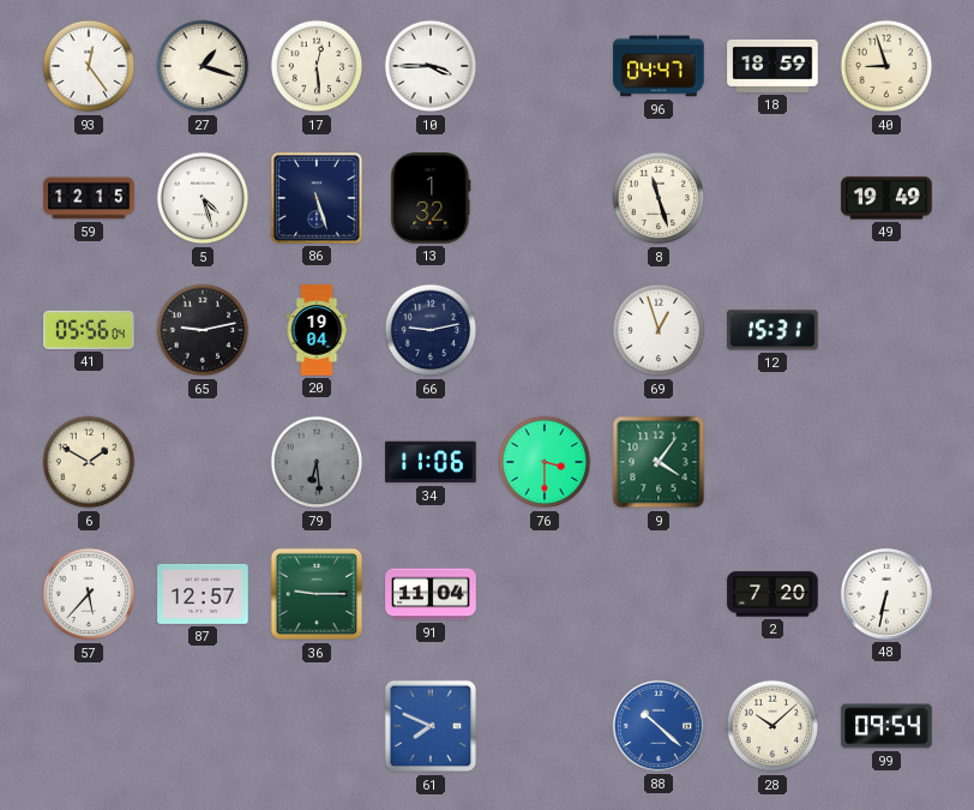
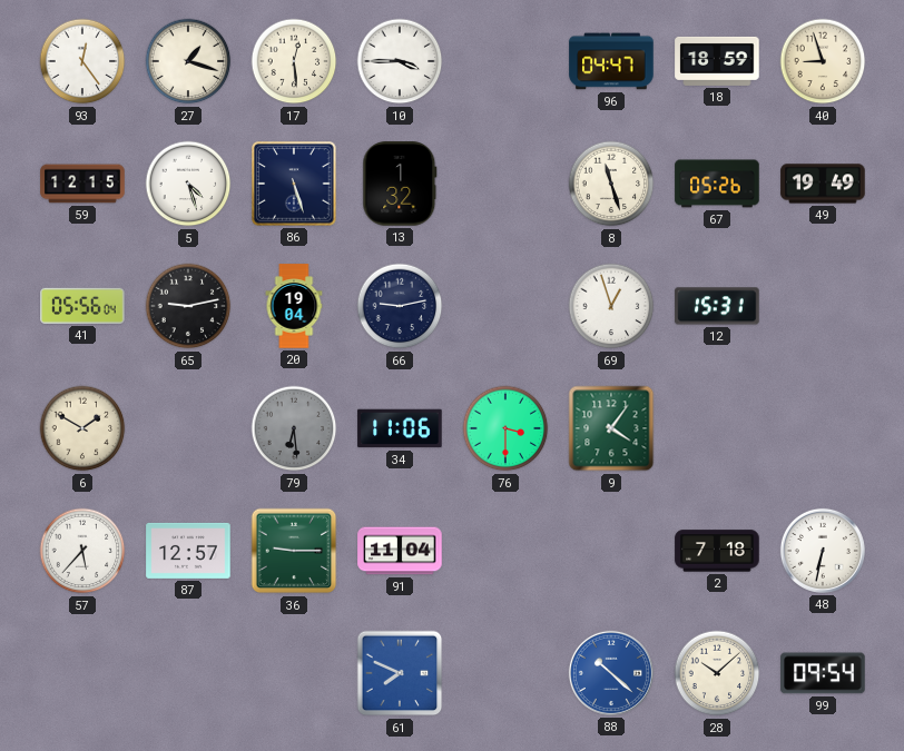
67: none -> 05:26 (717, 184)
2: 7:20 -> 7:18 (717, 551)
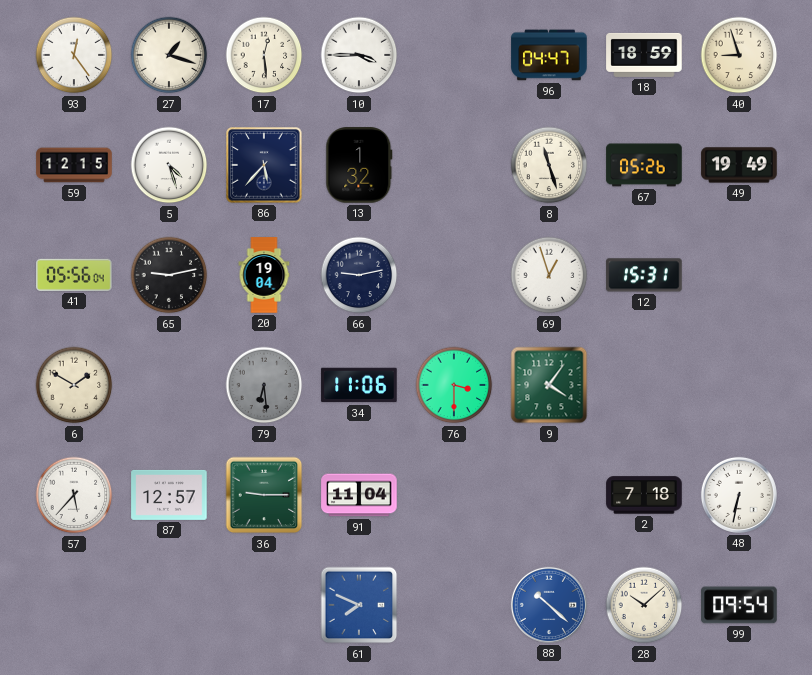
86: 5:27 -> 5:37 (264, 165)
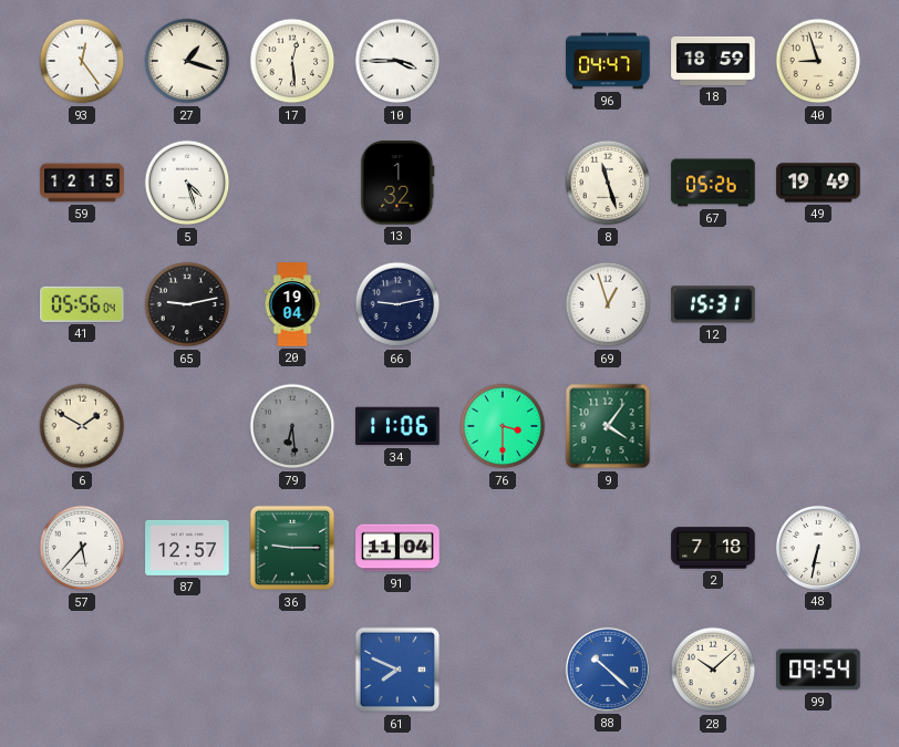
86: 5:37 -> none (264, 165)
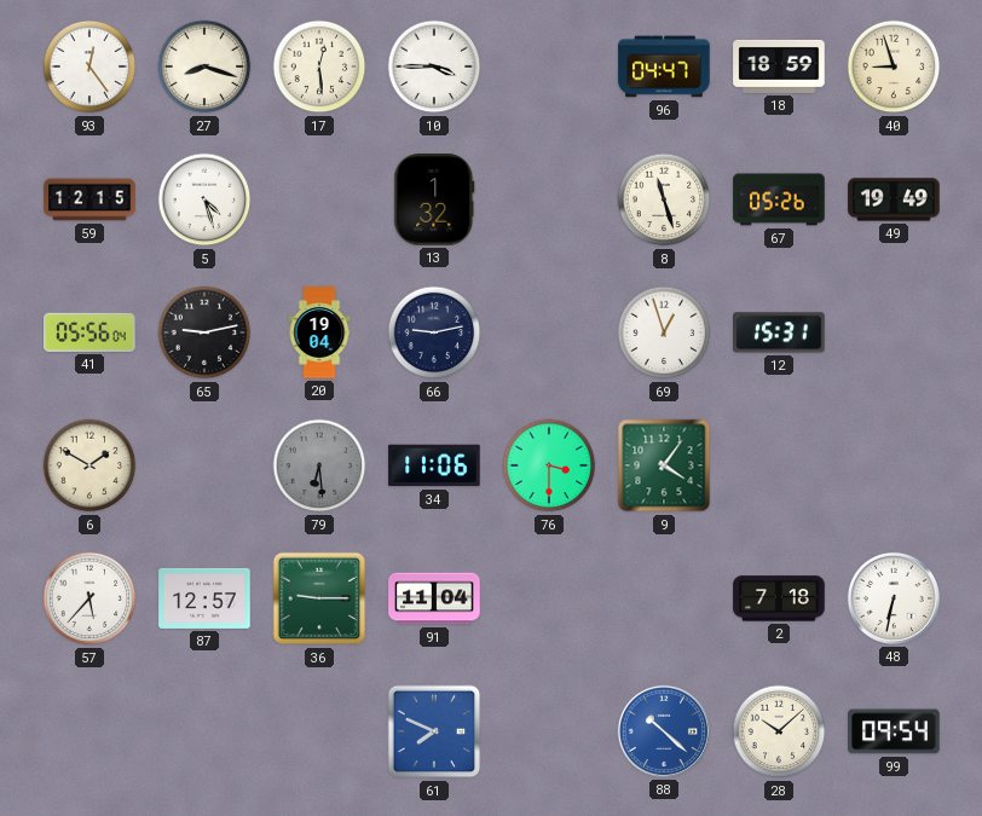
27: 1:18 -> 8:18 (204, 66)
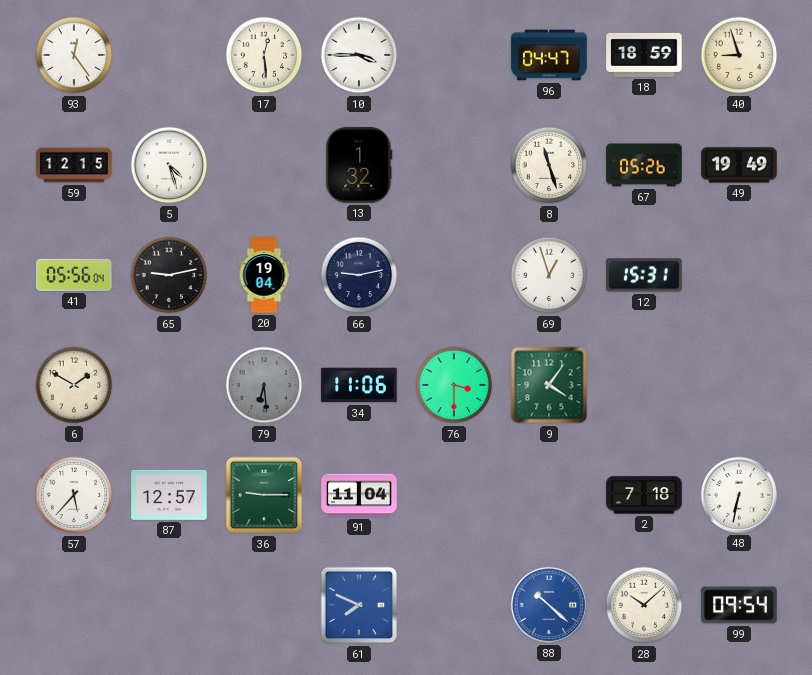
27: 8:18 -> none (204, 66)
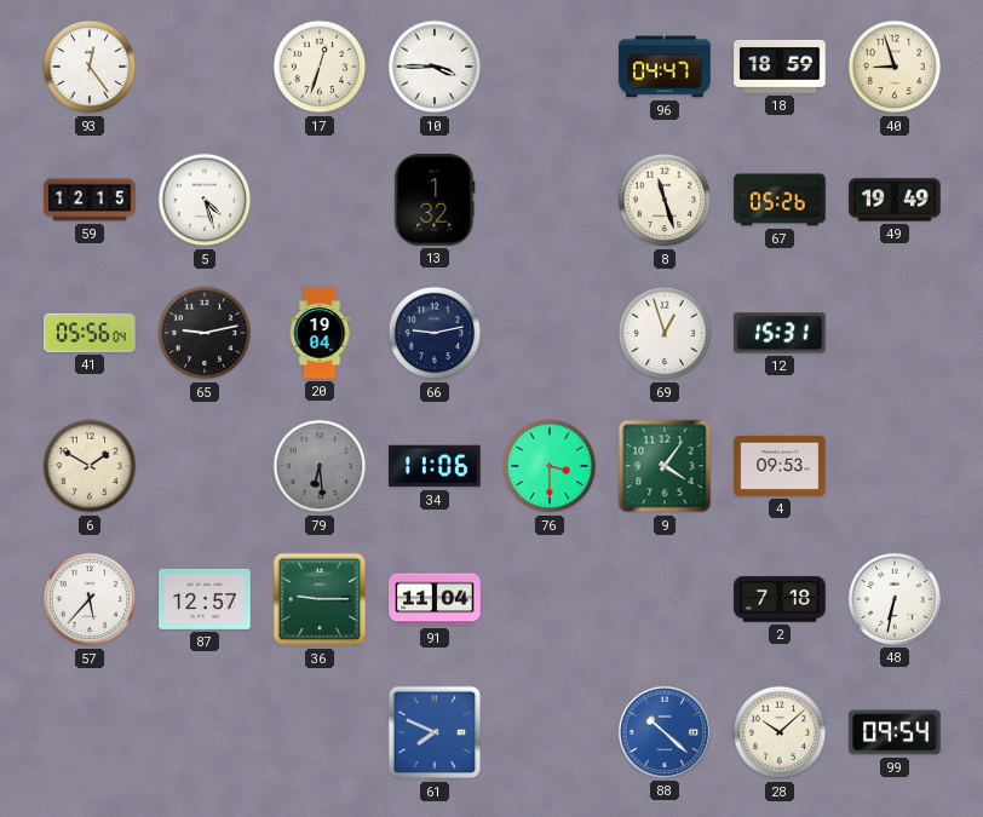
17: 12:29 -> 12:33 (320, 67)
4: none -> 09:53 (780, 466)
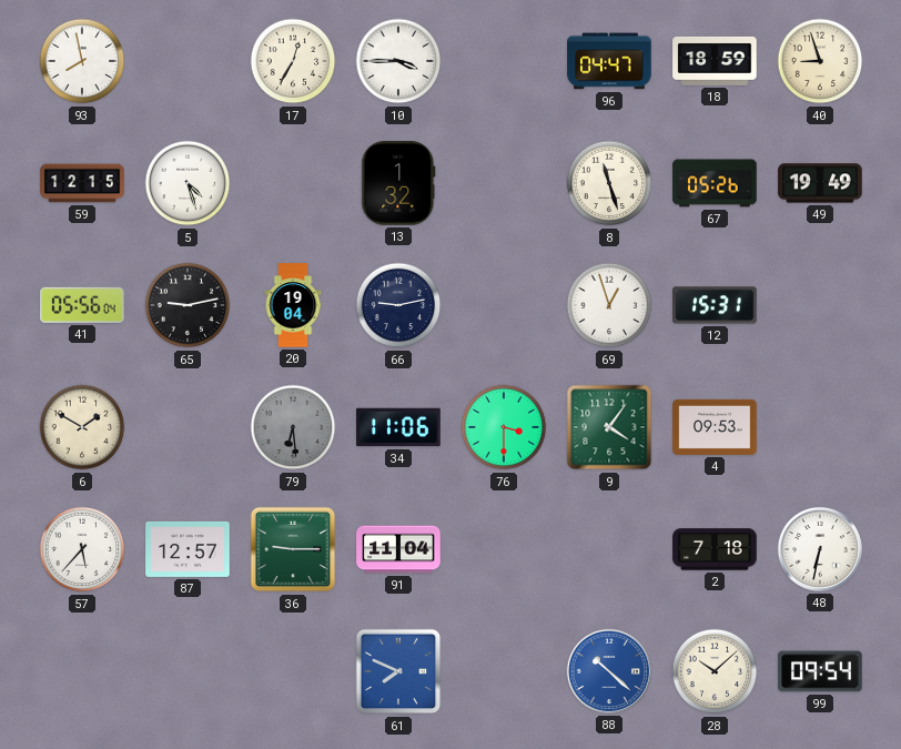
93: 12:24 -> 7:58 (82, 61)
17: 12:33 -> 12:35 (293, 61)
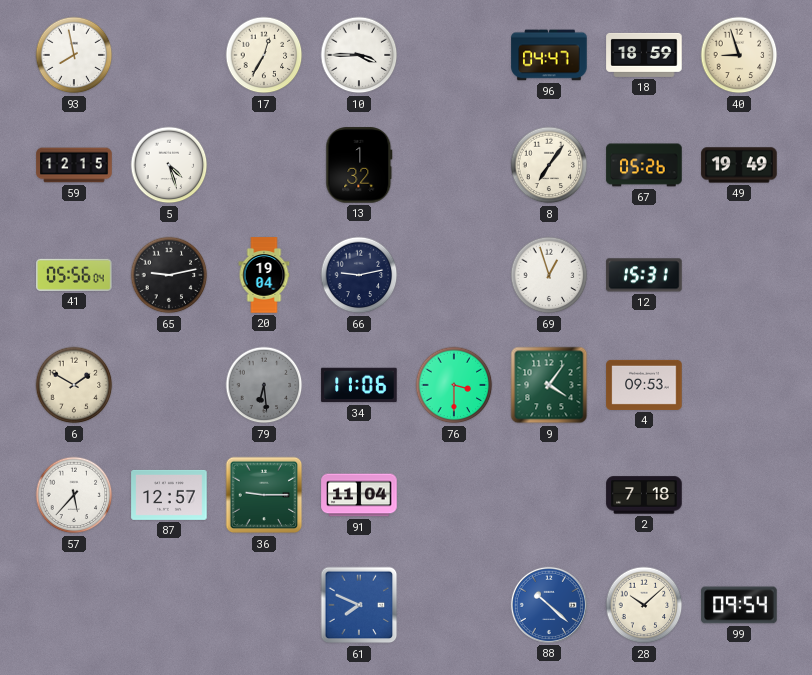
8: 11:27 -> 7:06 (549, 165)
48: 6:32 -> none (820, 549)
